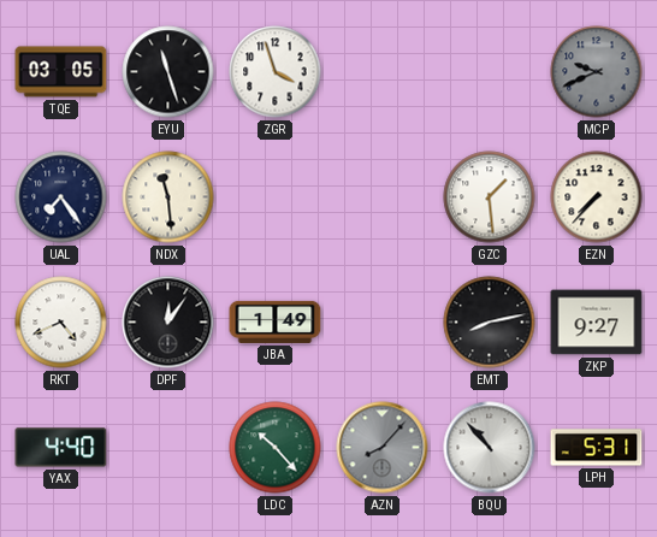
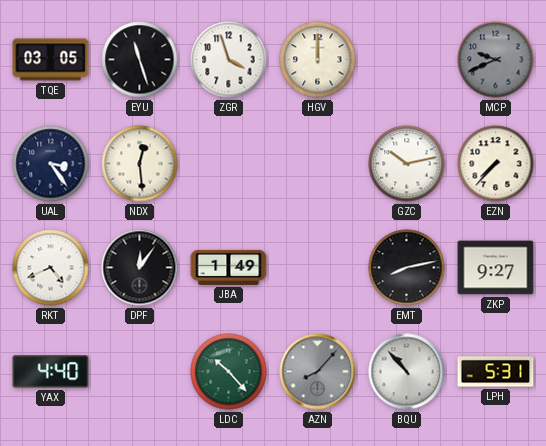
HGV: none -> 12:00 (318, 60)
UAL: 7:24 -> 3:24 (51, 164)
NDX: 11:29 -> 12:29 (140, 164)
GZC: 1:29 -> 10:13 (407, 164)
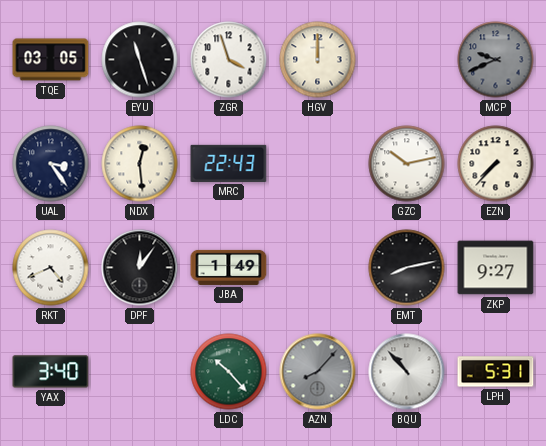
MRC: none -> 22:43 (229, 163)
YAX: 4:40 -> 3:40 (51, 372)
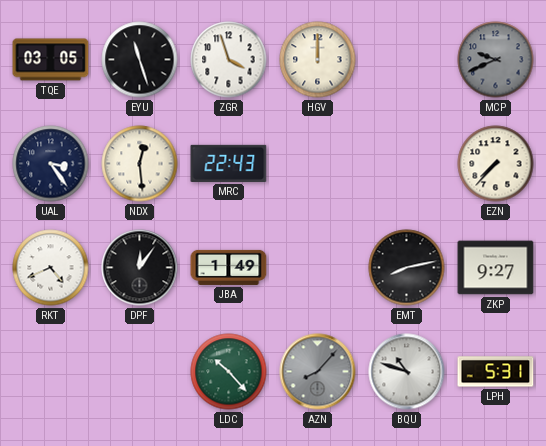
GZC: 10:13 -> none (407, 164)
YAX: 3:40 -> none (51, 372)
BQU: 10:53 -> 10:48 (407, 372)
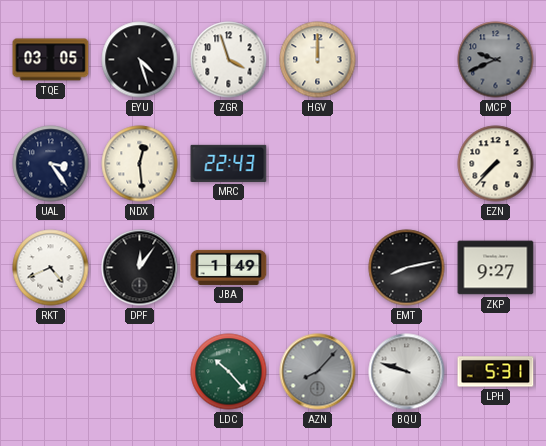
EYU: 11:27 -> 4:27 (140, 60)
BQU: 10:48 -> 9:48 (407, 372)
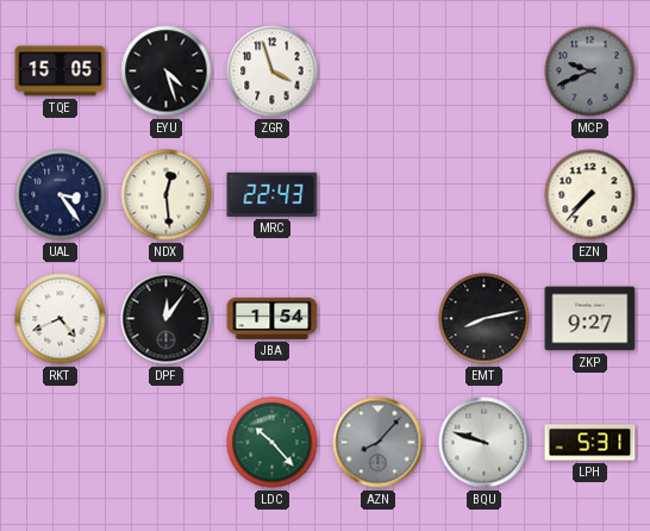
TQE: 03:05 -> 15:05 (61, 71)
HGV: 12:00 -> none (318, 60)
JBA: 1:49 -> 1:54 (273, 318)
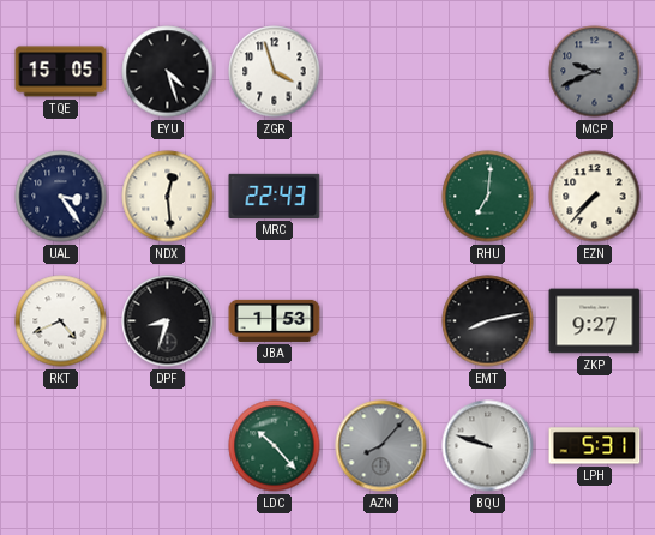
RHU: none -> 7:01 (488, 197)
DPF: 12:06 -> 8:33 (168, 321)
JBA: 1:54 -> 1:53 (275, 320)
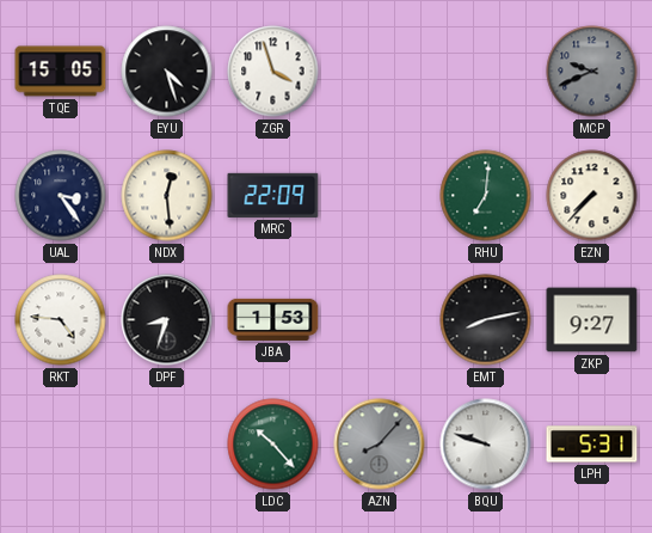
MRC: 22:43 -> 22:09 (273, 195)
RKT: 4:41 -> 4:46 (61, 320)
